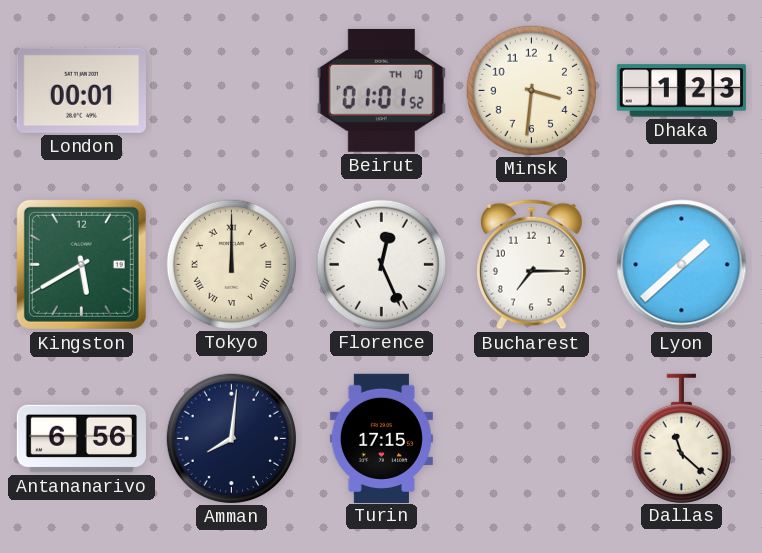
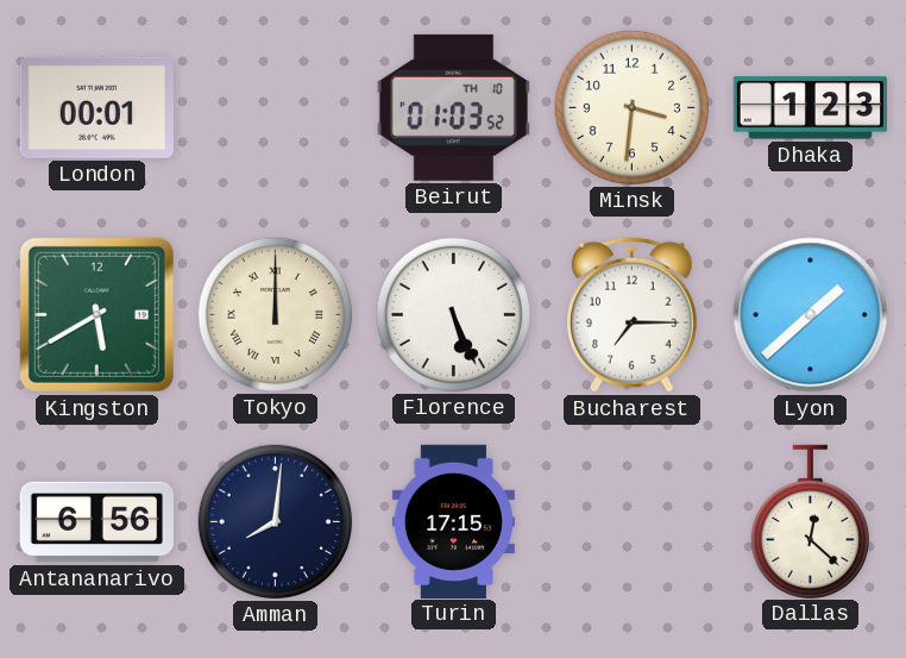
Beirut: 01:01 -> 01:03 (453, 107)
Florence: 12:26 -> 5:26 (453, 314)
Dallas: 11:22 -> 12:22 (810, 521)
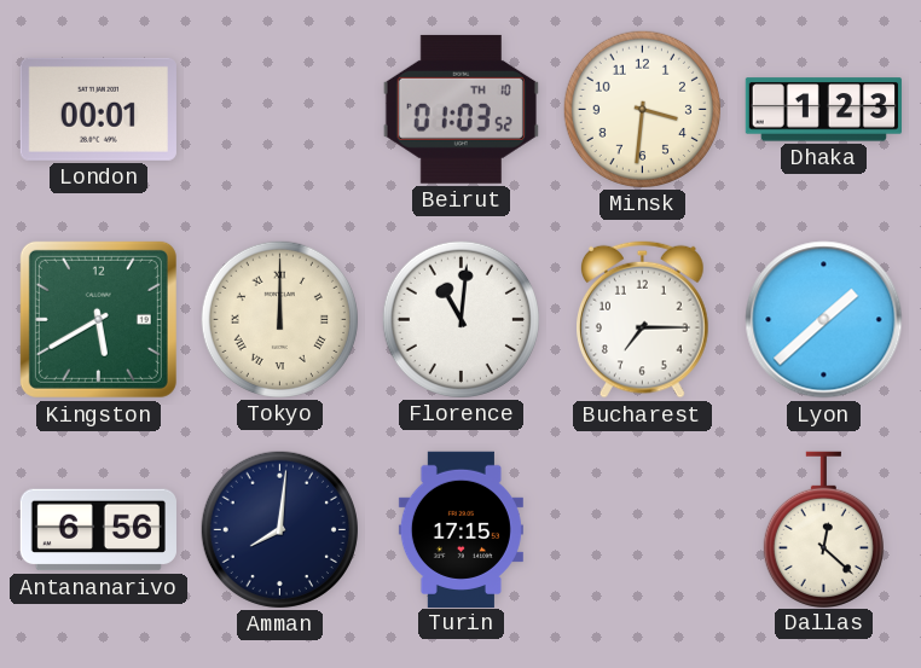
Florence: 5:26 -> 11:01 (460, 319)
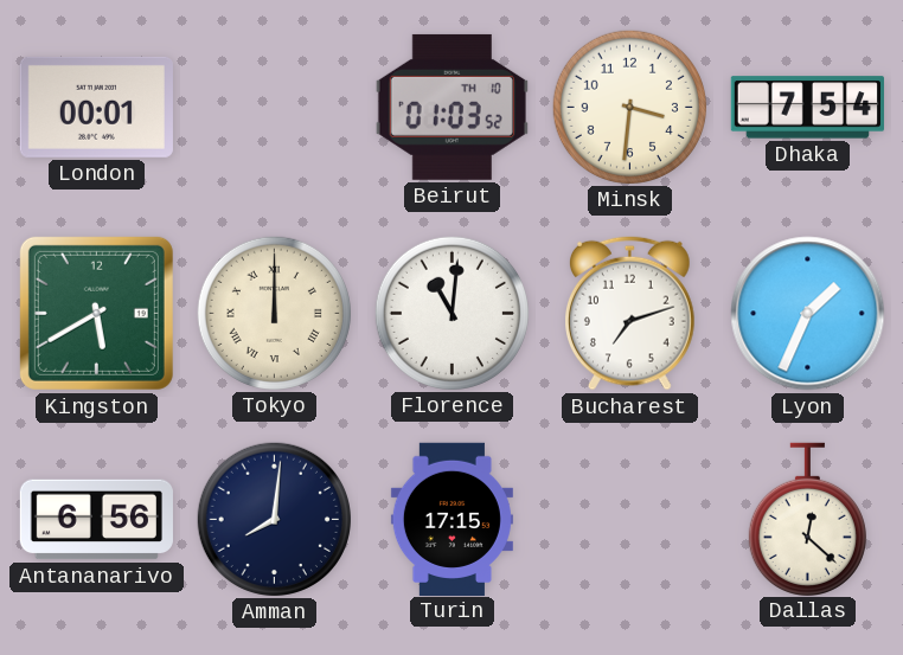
Dhaka: 1:23 -> 7:54 (807, 108)
Bucharest: 7:15 -> 7:12 (630, 313)
Lyon: 1:38 -> 1:34 (808, 314)
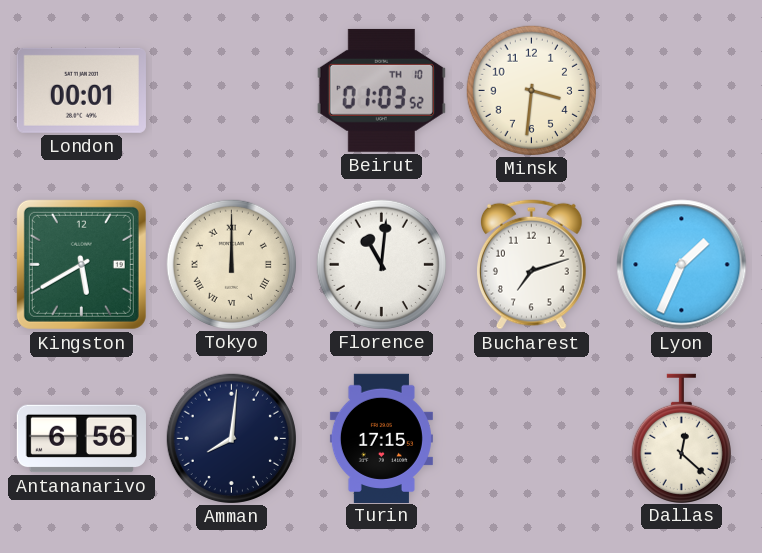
Dhaka: 7:54 -> none (807, 108)
